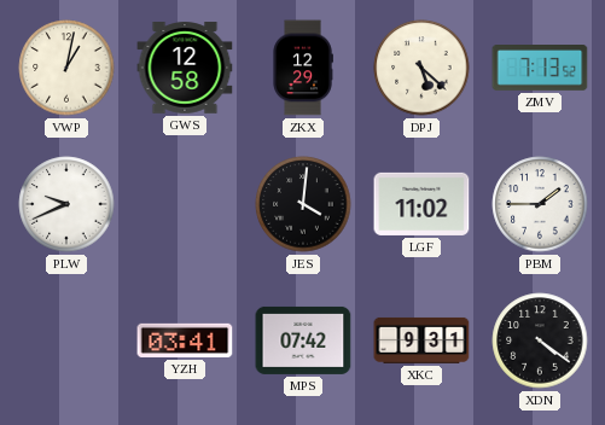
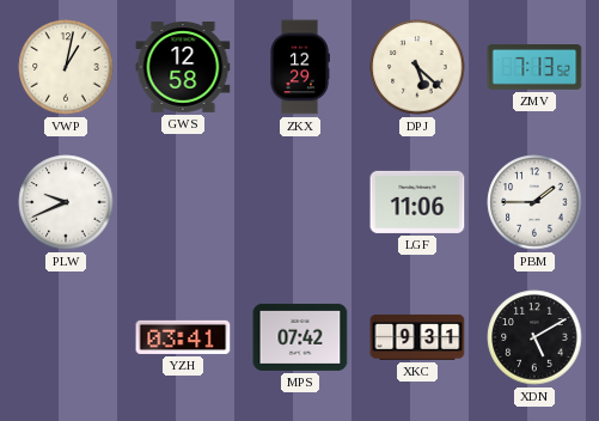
JES: 4:01 -> none (303, 204)
LGF: 11:02 -> 11:06 (417, 202)
XDN: 4:21 -> 5:10 (534, 337)
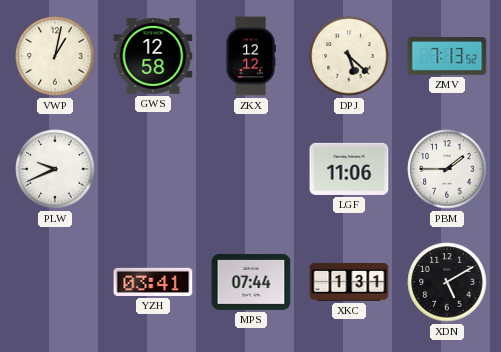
ZKX: 12:29 -> 12:12 (251, 56)
MPS: 07:42 -> 07:44 (251, 282)
XKC: 9:31 -> 1:31 (349, 282)
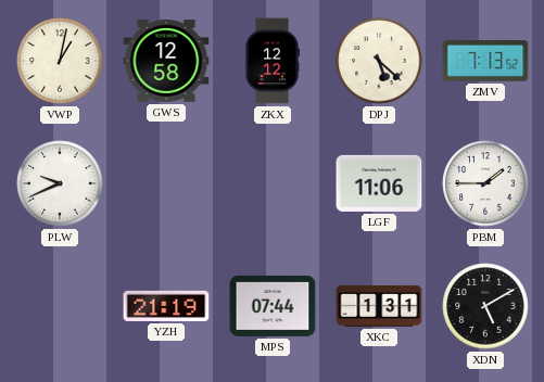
YZH: 03:41 -> 21:19 (166, 306)
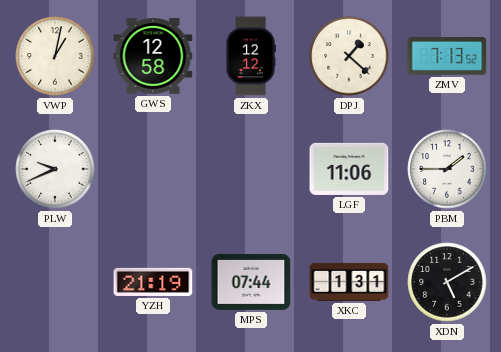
DPJ: 5:22 -> 1:22 (349, 56)
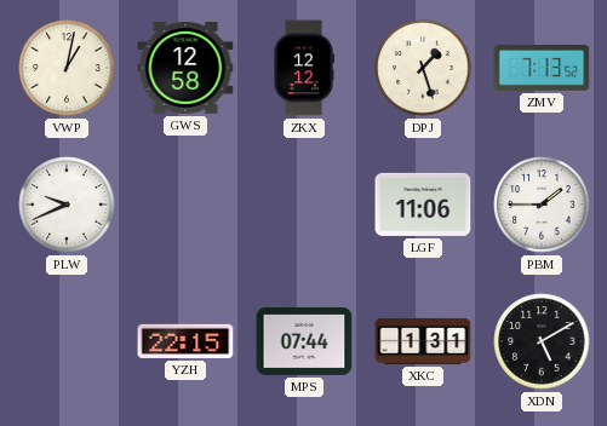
DPJ: 1:22 -> 1:27 (423, 68)
YZH: 21:19 -> 22:15 (185, 341)
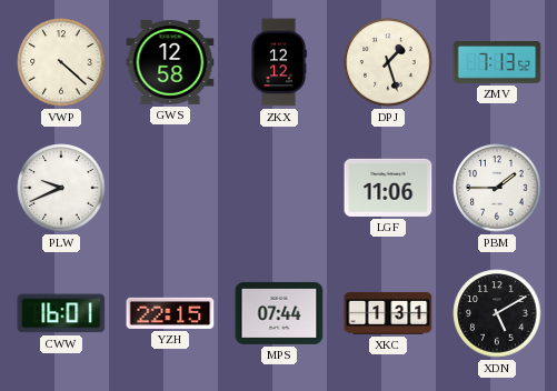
VWP: 1:02 -> 4:22 (61, 62)
CWW: none -> 16:01 (61, 313)
